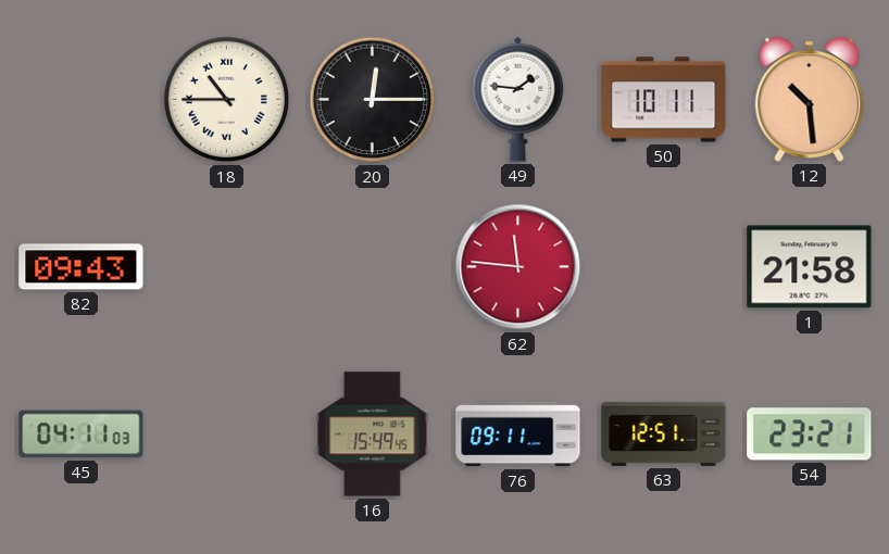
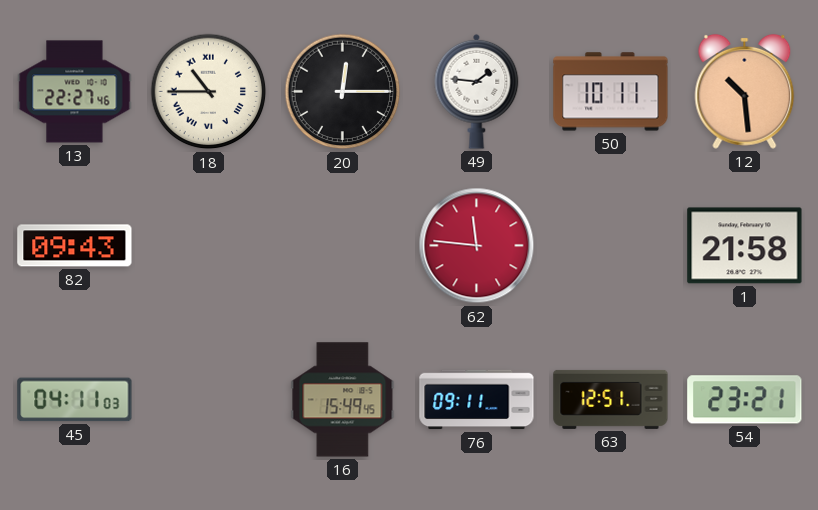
13: none -> 22:27 (75, 92)
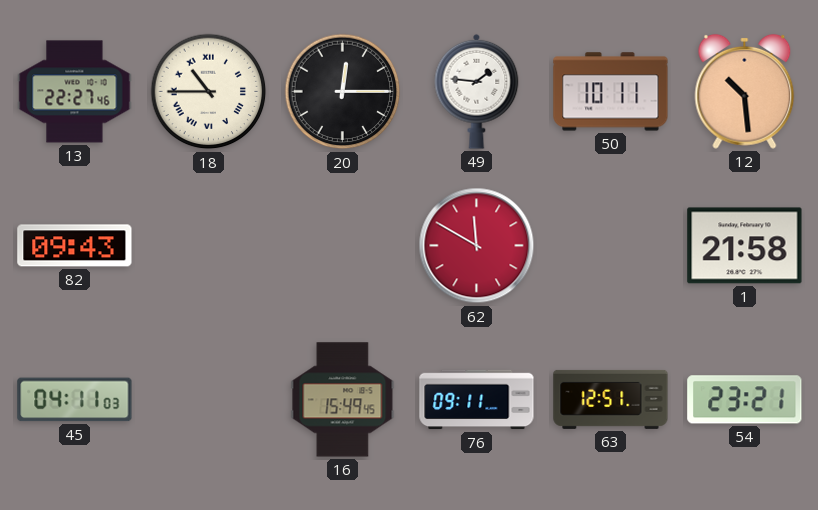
62: 11:46 -> 11:50 (477, 246)
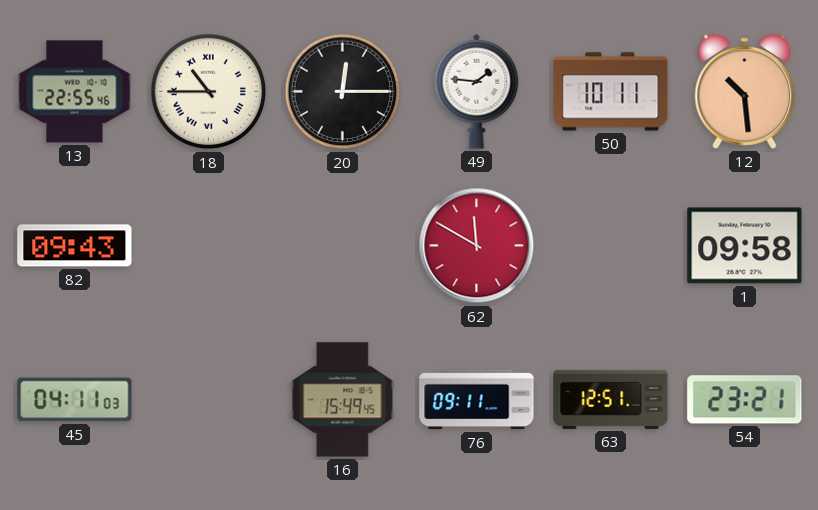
13: 22:27 -> 22:55 (75, 92)
1: 21:58 -> 09:58 (745, 246)
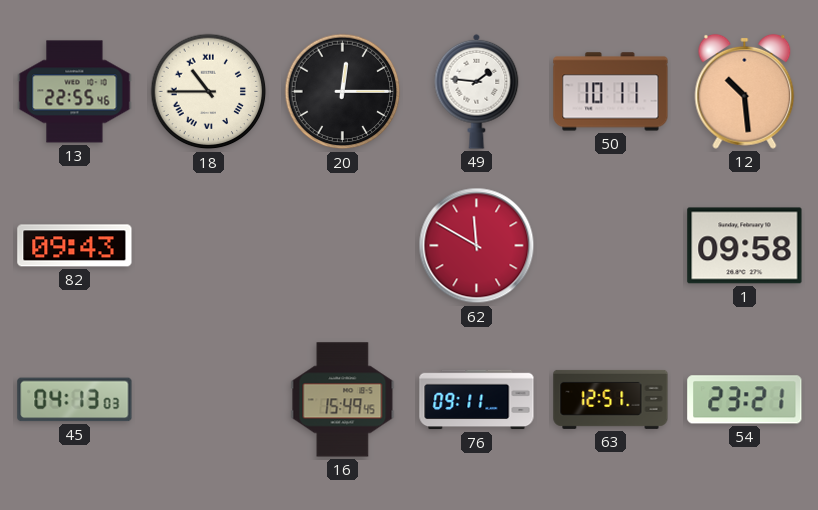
45: 04:11 -> 04:13 (75, 400)
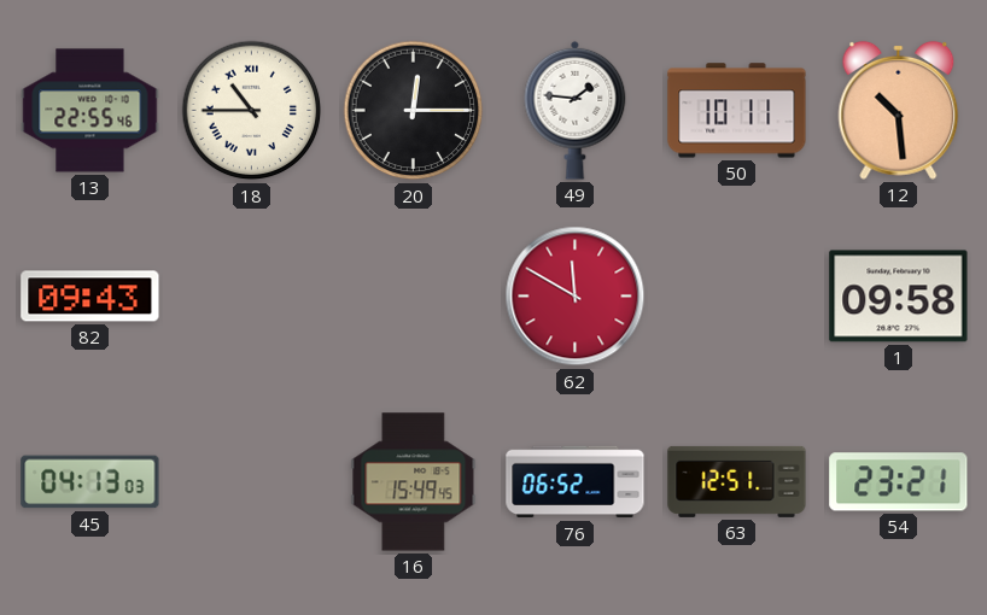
76: 09:11 -> 06:52 (576, 482)
